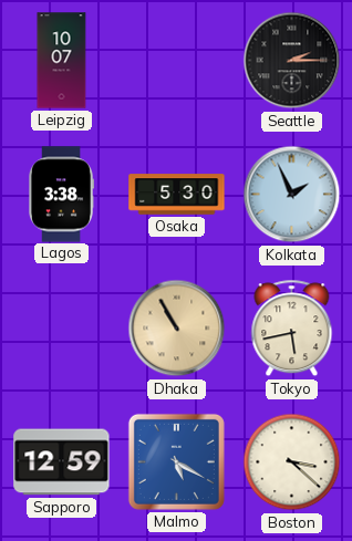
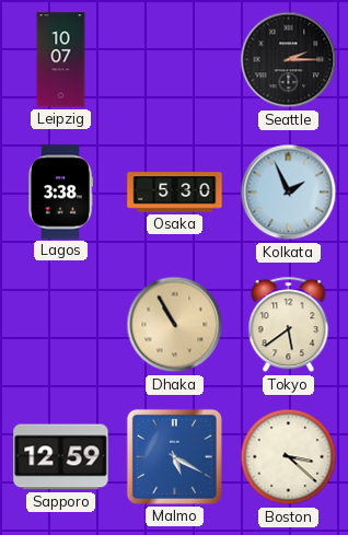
Tokyo: 5:43 -> 5:39 (289, 325)
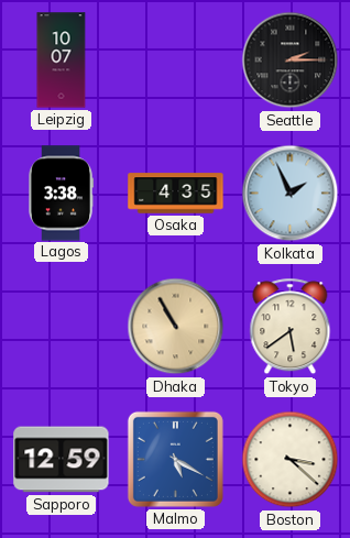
Osaka: 5:30 -> 4:35 (176, 194)
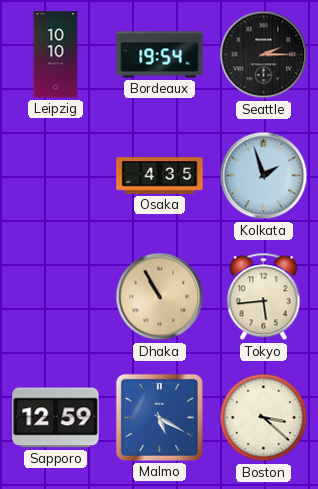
Leipzig: 10:07 -> 10:10 (56, 55)
Bordeaux: none -> 19:54 (160, 55)
Lagos: 3:38 -> none (59, 194)
Kolkata: 1:56 -> 1:57 (264, 176)
Tokyo: 5:39 -> 5:44 (264, 297)
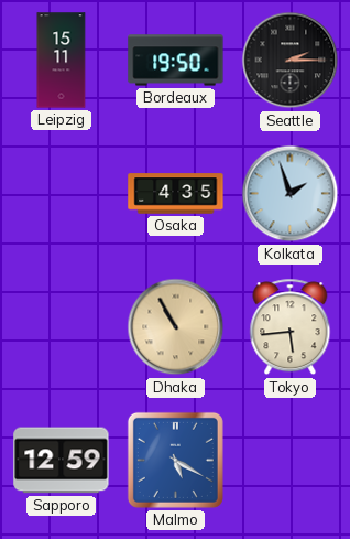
Leipzig: 10:10 -> 15:11 (62, 61)
Bordeaux: 19:54 -> 19:50 (176, 61)
Boston: 3:22 -> none (264, 418)
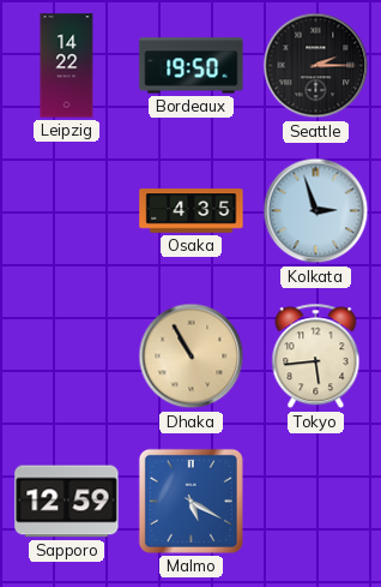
Leipzig: 15:11 -> 14:22 (67, 66)
Kolkata: 1:57 -> 2:57 (316, 211)
